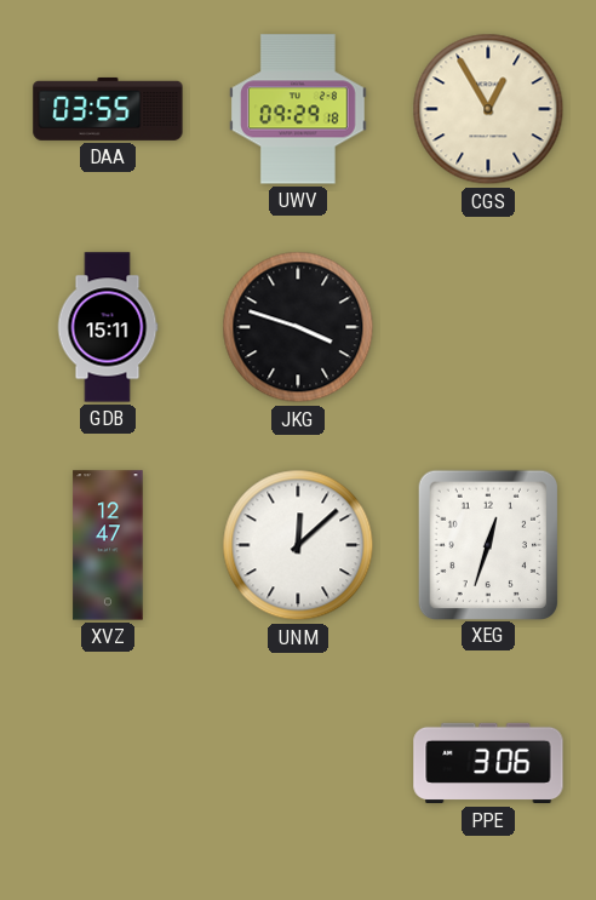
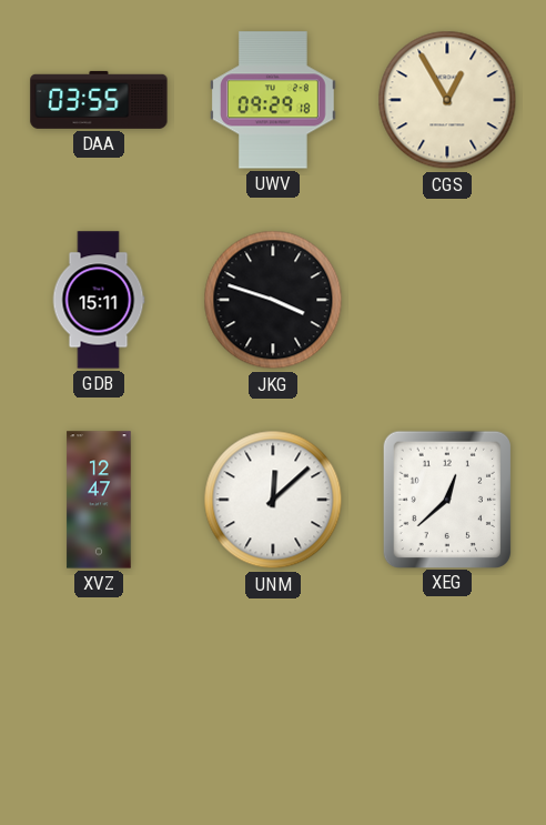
XEG: 12:33 -> 12:38 (446, 499)
PPE: 3:06 -> none (488, 763)
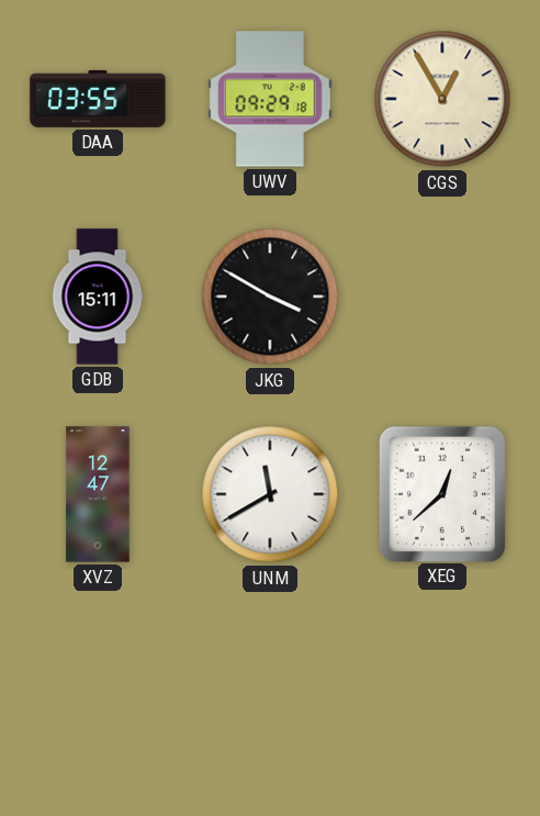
JKG: 3:48 -> 3:50 (270, 297)
UNM: 12:08 -> 11:40 (270, 494)
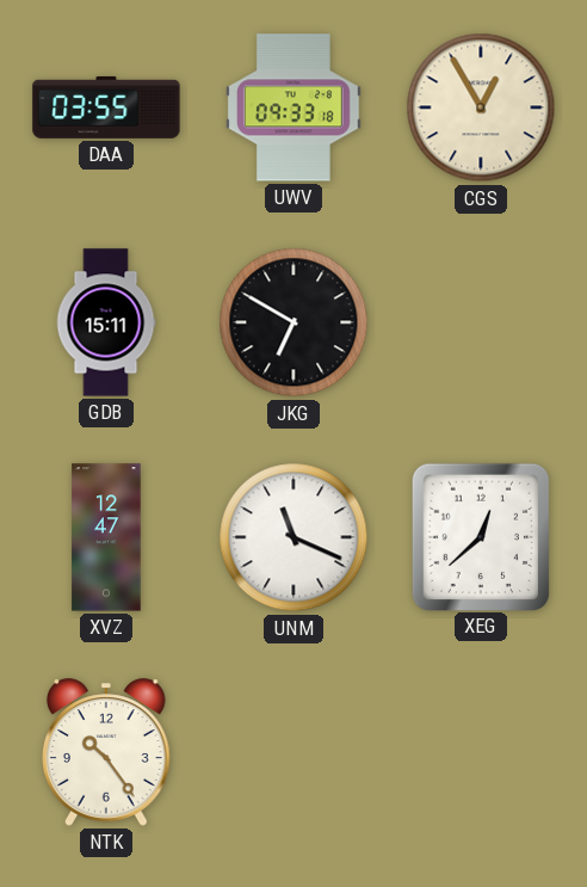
UWV: 09:29 -> 09:33 (295, 107)
JKG: 3:50 -> 6:50 (293, 322)
UNM: 11:40 -> 11:19 (293, 537)
NTK: none -> 10:24 (107, 752)
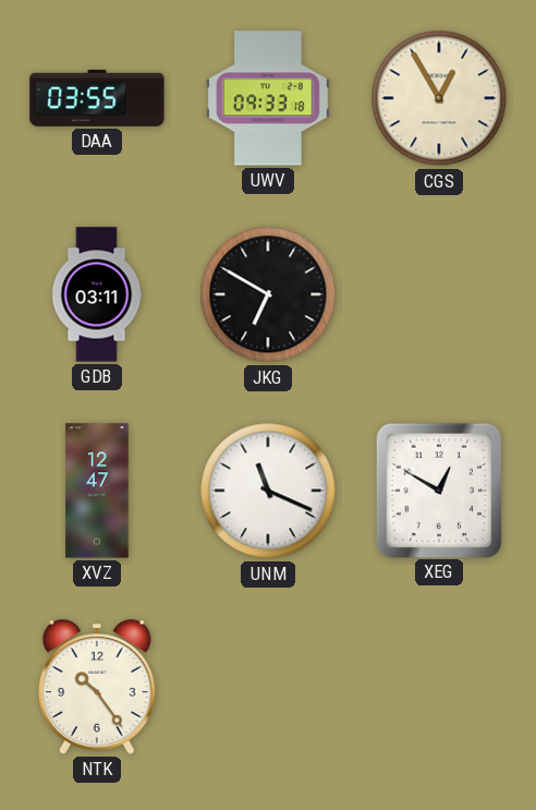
GDB: 15:11 -> 03:11 (97, 294)
XEG: 12:38 -> 12:50 (438, 489)
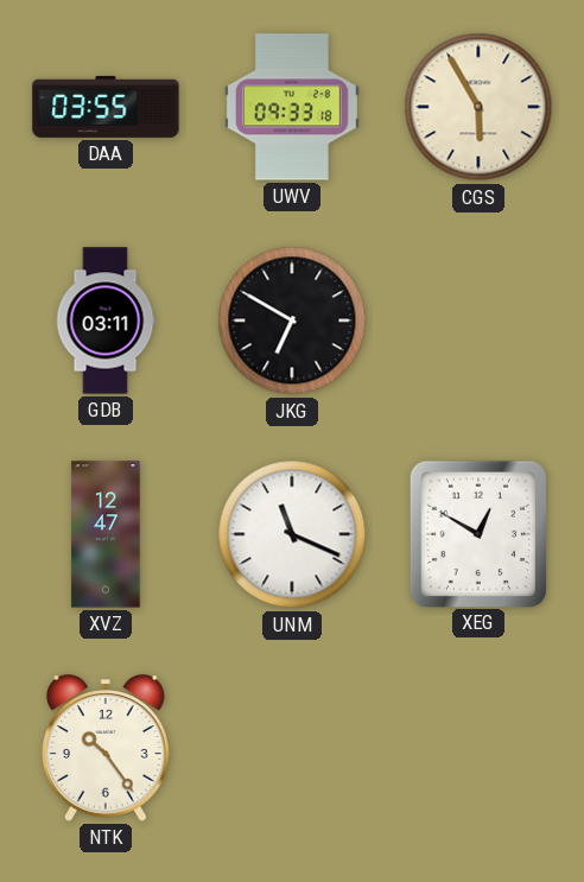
CGS: 12:55 -> 5:55 (478, 107)
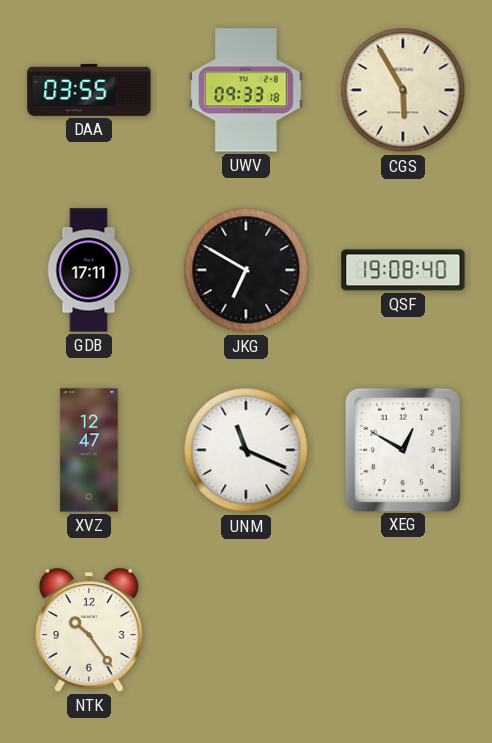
GDB: 03:11 -> 17:11 (89, 270)
QSF: none -> 19:08 (403, 270)
